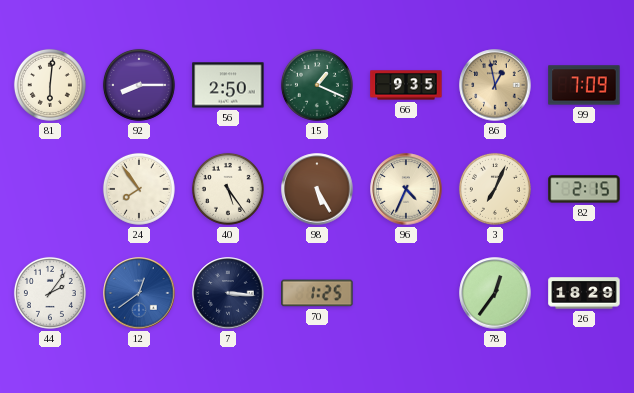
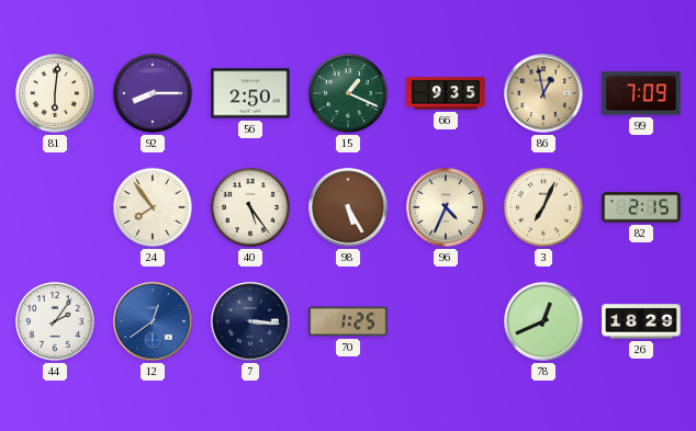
78: 12:36 -> 12:41 (543, 321)
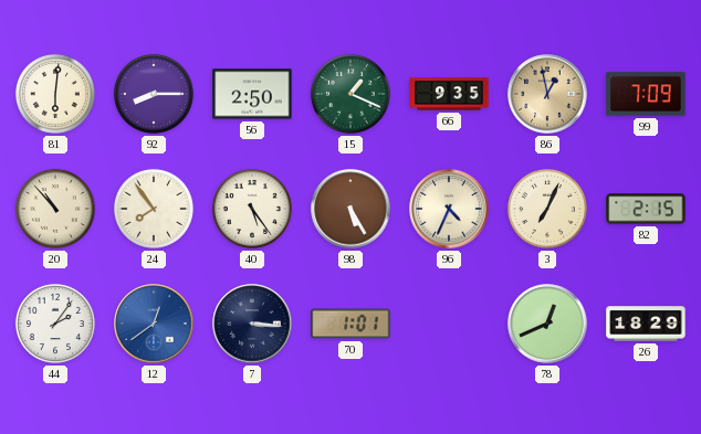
20: none -> 10:53 (55, 209)
70: 1:25 -> 1:01 (350, 324)
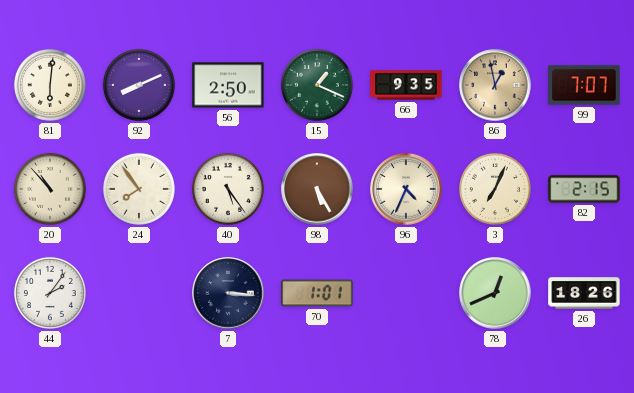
92: 8:15 -> 8:11 (139, 85)
99: 7:09 -> 7:07 (584, 85)
12: 12:39 -> none (154, 324)
26: 18:29 -> 18:26 (584, 293)
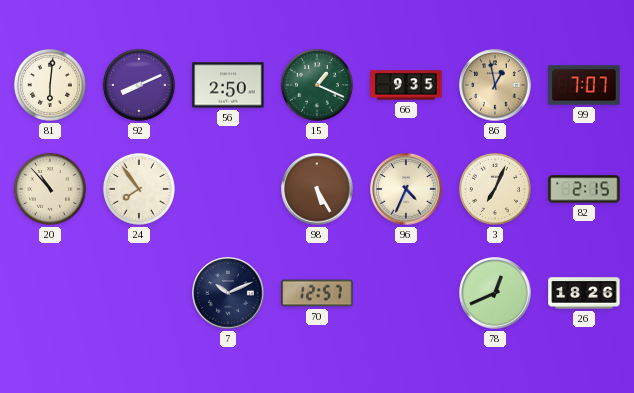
40: 5:24 -> none (228, 189)
44: 2:06 -> none (50, 293)
7: 3:16 -> 10:11 (228, 293)
70: 1:01 -> 12:57 (317, 293)
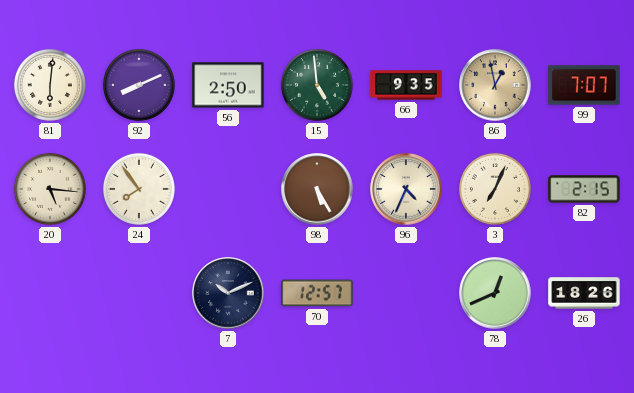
15: 1:19 -> 4:59 (317, 85)
20: 10:53 -> 5:16 (50, 189)
